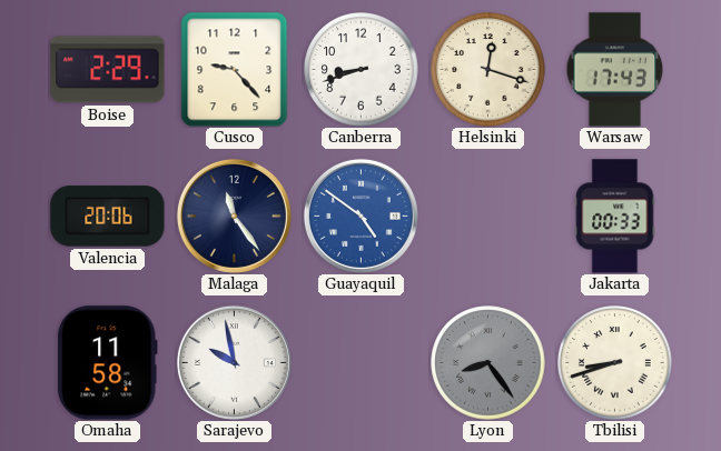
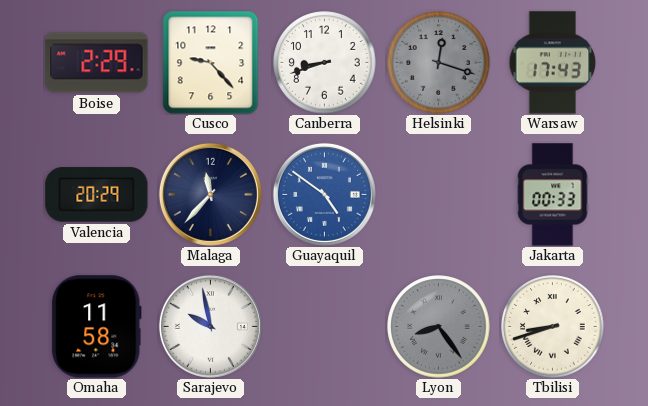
Helsinki dial: cream -> grey (439, 63)
Valencia: 20:06 -> 20:29 (97, 195)
Malaga: 11:24 -> 11:37 (210, 194)
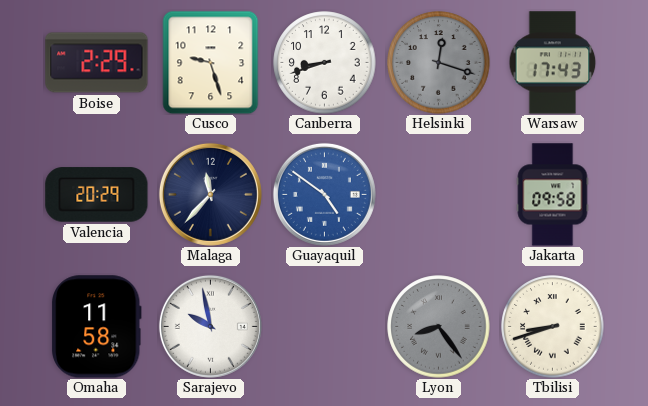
Cusco: 9:23 -> 9:27 (211, 62)
Jakarta: 00:33 -> 09:58 (553, 195)
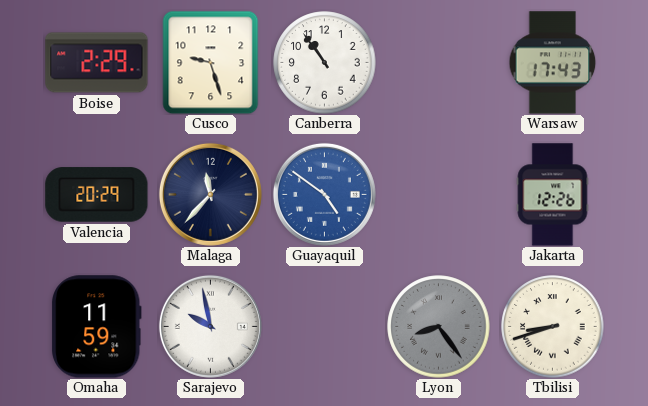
Canberra: 8:42 -> 10:54 (325, 63)
Helsinki: 12:18 -> none (439, 63)
Jakarta: 09:58 -> 12:26 (553, 195)
Omaha: 11:58 -> 11:59 (96, 327)
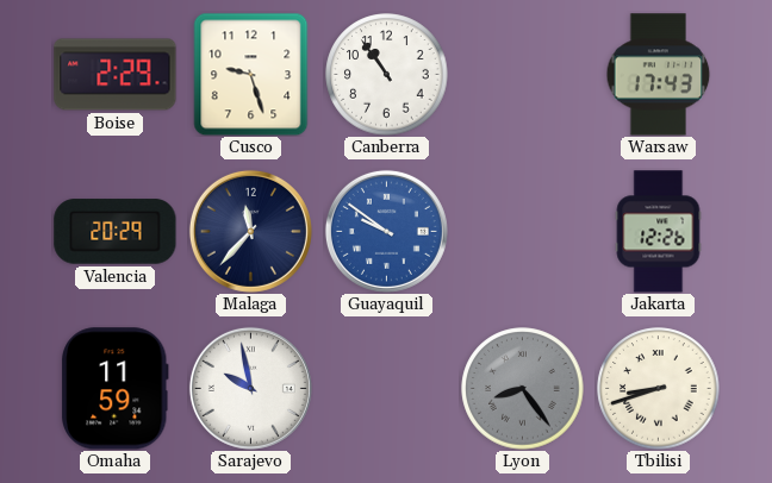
Guayaquil: 4:51 -> 9:51 (386, 231)
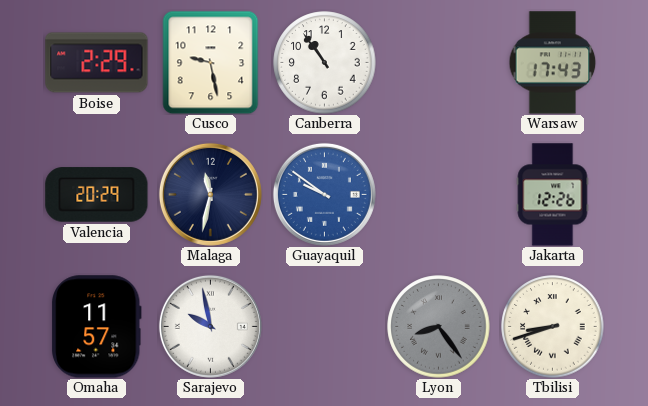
Cusco: 9:27 -> 9:28 (211, 62)
Malaga: 11:37 -> 11:32 (210, 194)
Omaha: 11:59 -> 11:57 (96, 327)
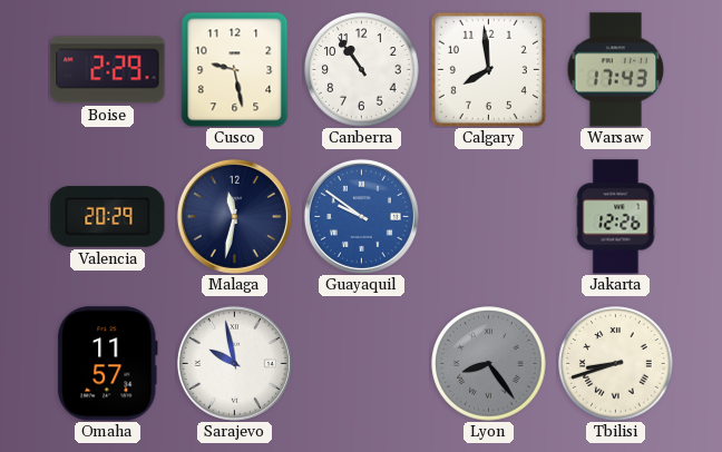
Calgary: none -> 7:59 (488, 69)
